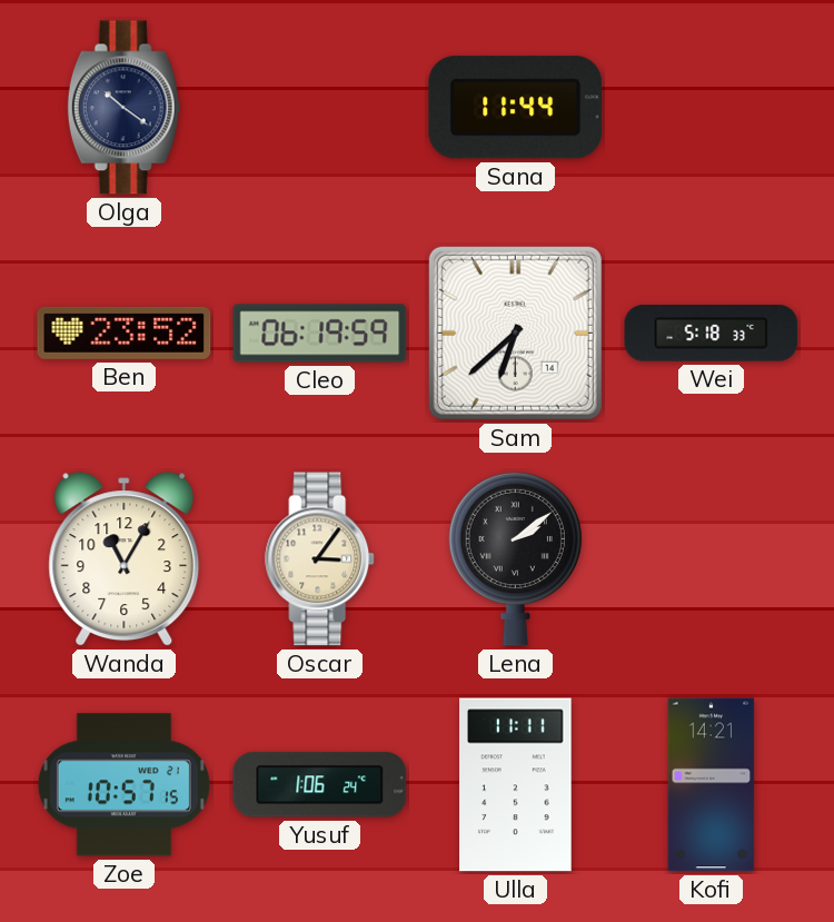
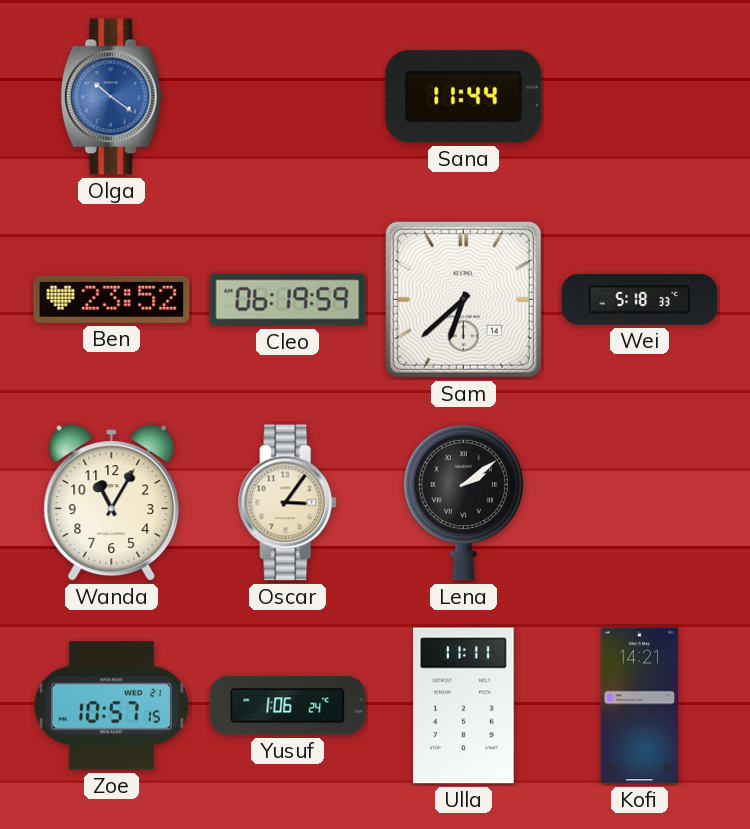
Olga dial: navy -> blue (112, 97)
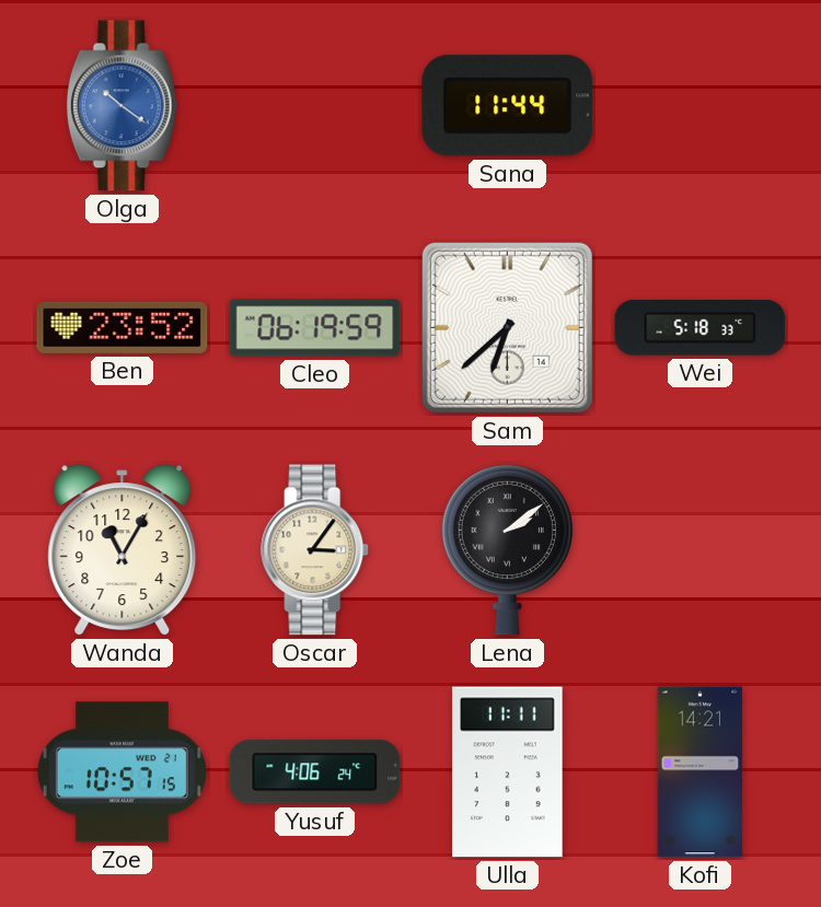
Yusuf: 1:06 -> 4:06 (315, 772)
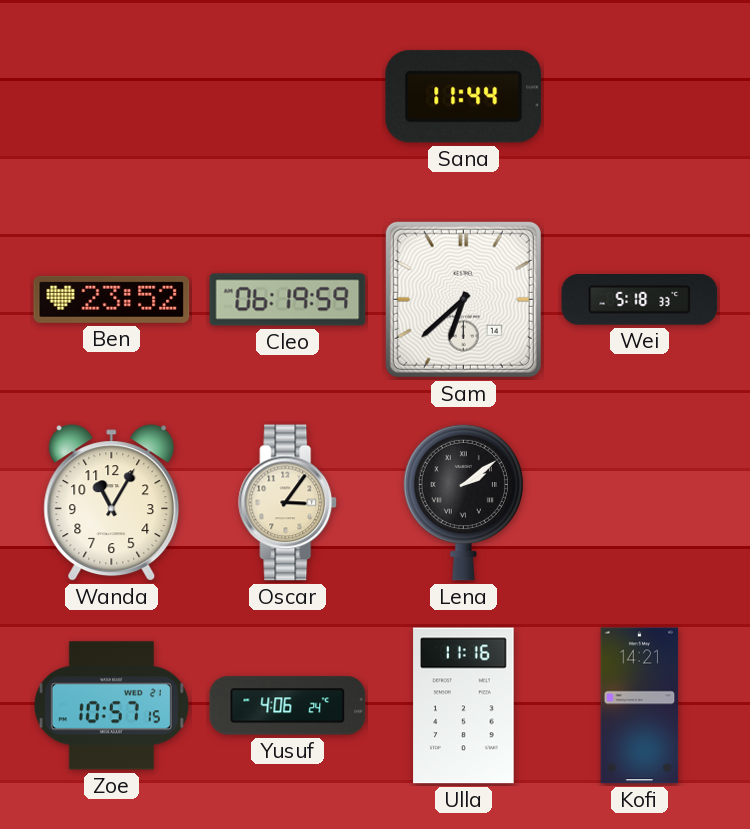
Olga: 10:21 -> none (123, 106)
Ulla: 11:11 -> 11:16 (464, 706)
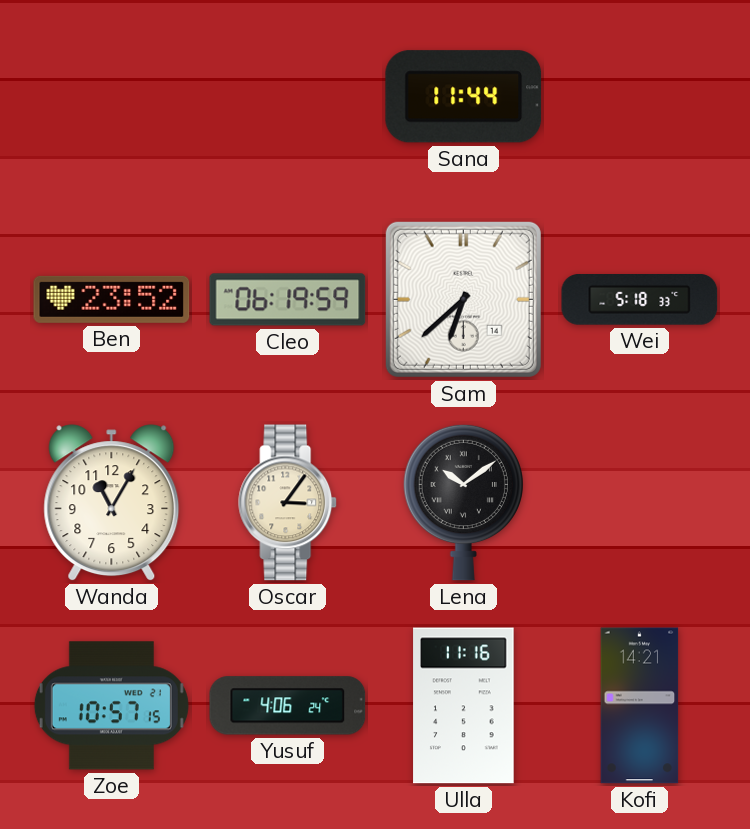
Lena: 2:09 -> 10:09 (463, 502)
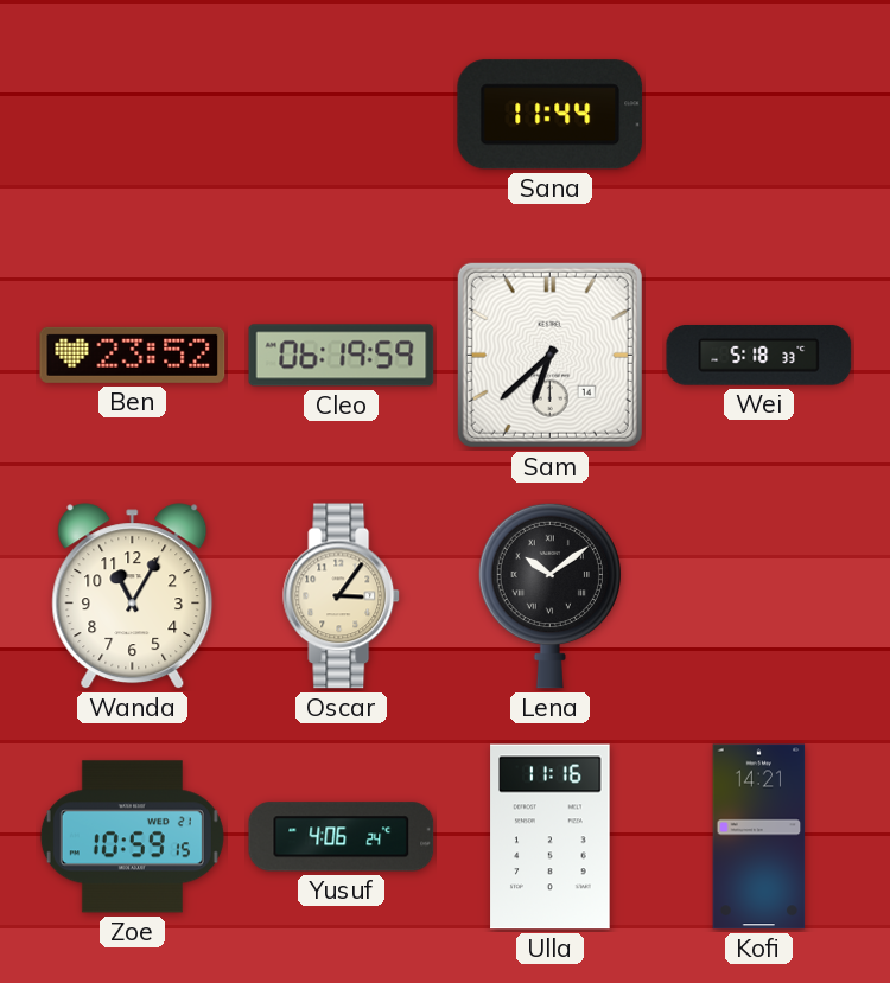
Zoe: 10:57 -> 10:59 (132, 837)
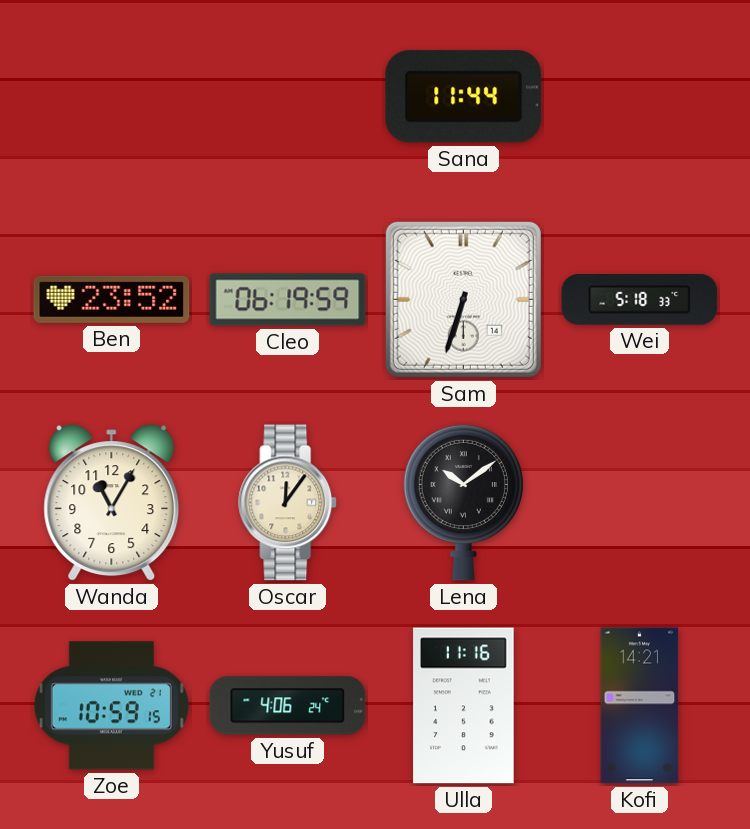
Sam: 6:38 -> 6:33 (463, 299)
Oscar: 3:06 -> 12:06 (288, 503)
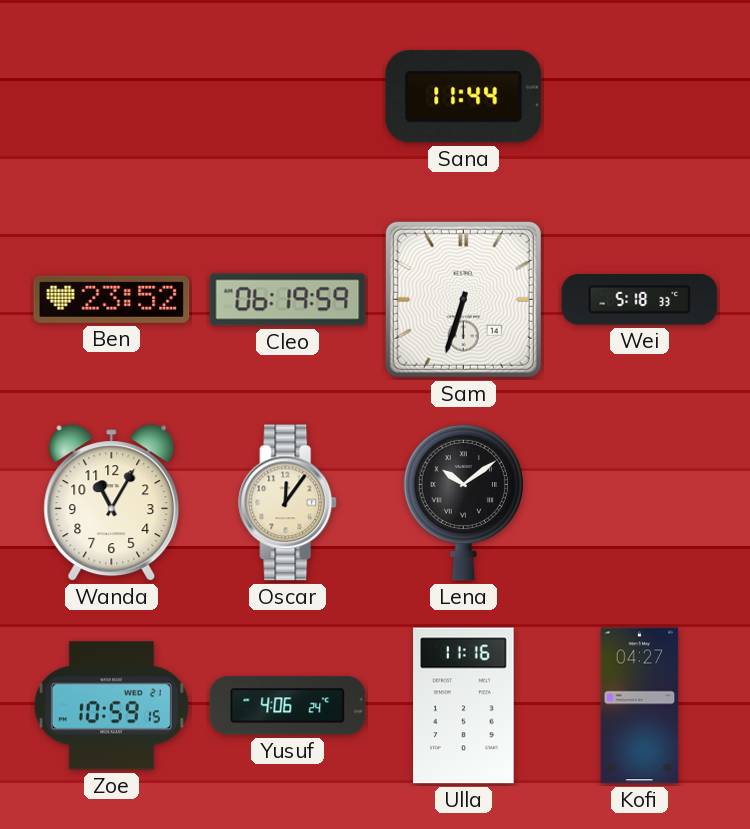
Kofi: 14:21 -> 04:27 (640, 706)
